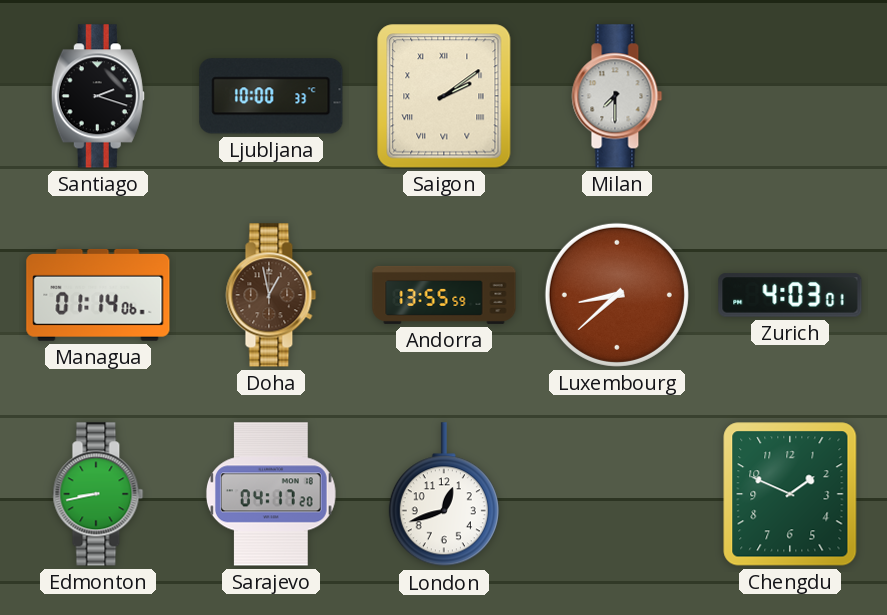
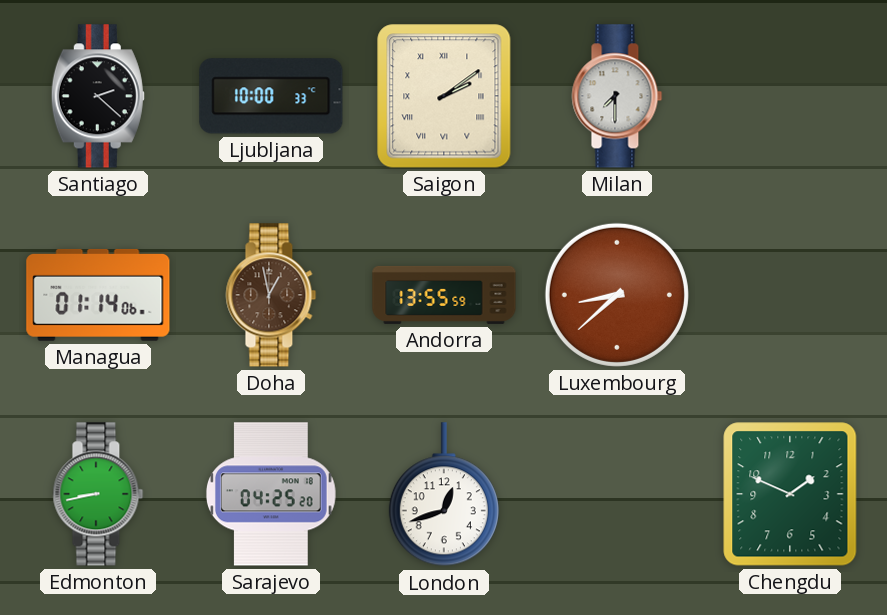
Santiago: 2:18 -> 2:22 (98, 96)
Zurich: 4:03 -> none (790, 295)
Sarajevo: 04:17 -> 04:25 (271, 494)
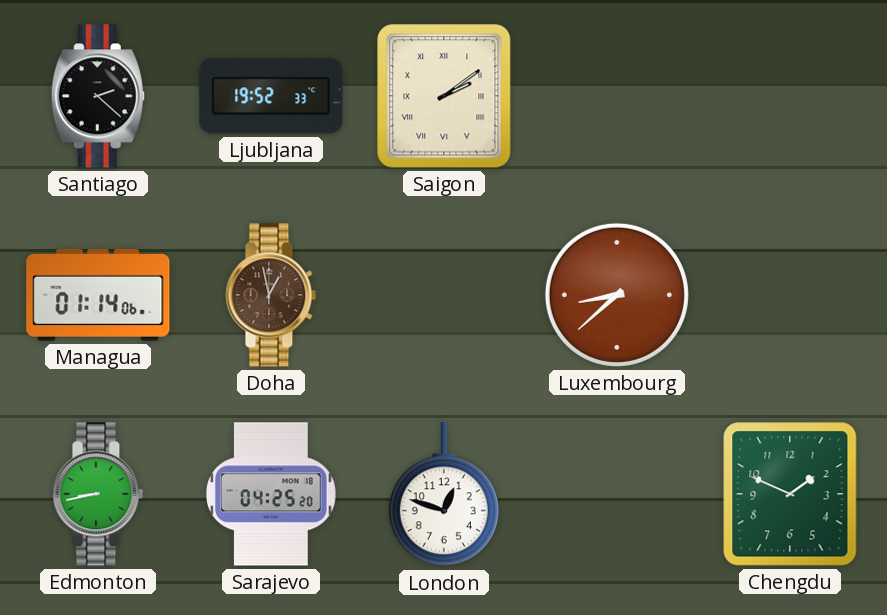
Ljubljana: 10:00 -> 19:52 (271, 96)
Milan: 7:30 -> none (617, 96)
Andorra: 13:55 -> none (444, 295)
London: 12:42 -> 12:48 (444, 495)
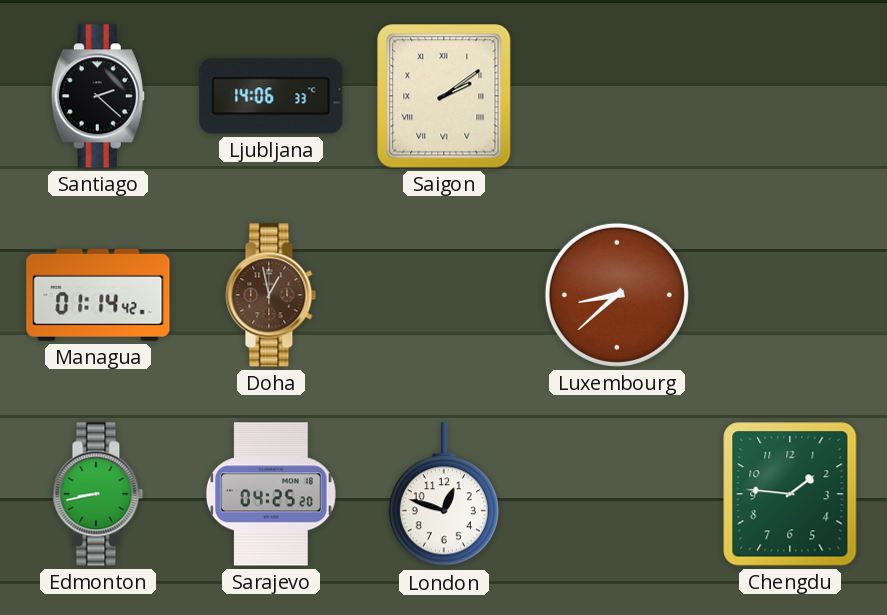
Ljubljana: 19:52 -> 14:06 (271, 96)
Managua: 01:14:06 -> 01:14:42 (98, 295)
Chengdu: 1:49 -> 1:46 (790, 494)
